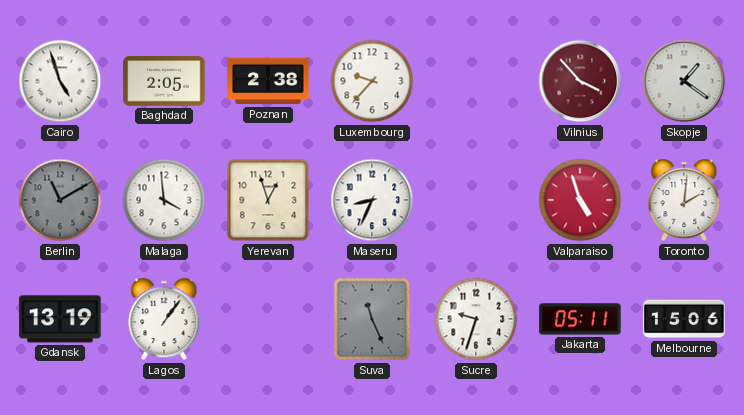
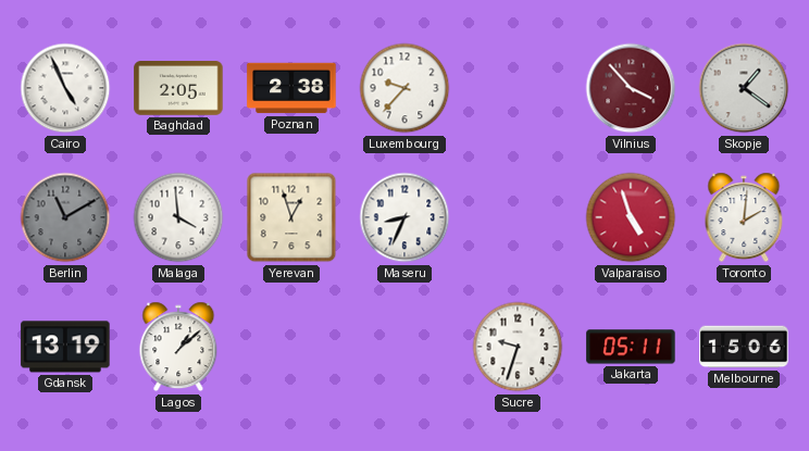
Cairo: 4:57 -> 4:56 (65, 88)
Lagos: 1:06 -> 1:08 (178, 347)
Suva: 11:26 -> none (372, 319)
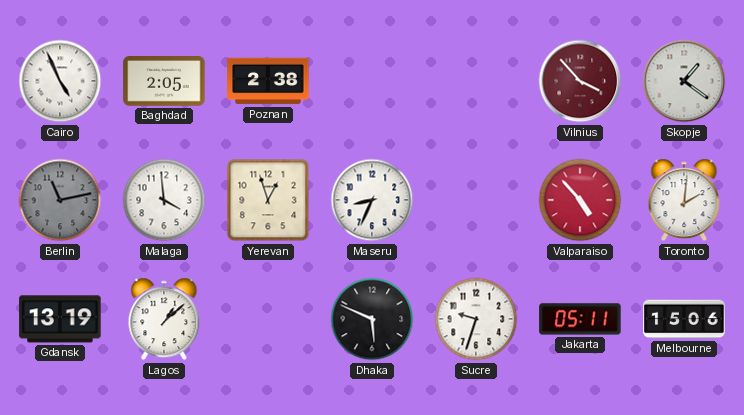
Luxembourg: 9:37 -> none (404, 88)
Berlin: 11:10 -> 11:13 (60, 200)
Valparaiso: 4:57 -> 4:53 (580, 200)
Dhaka: none -> 5:49 (372, 319)
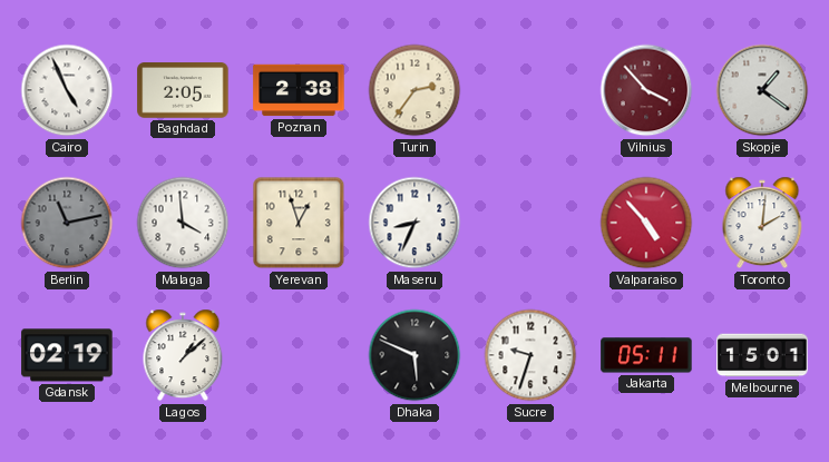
Turin: none -> 2:36 (414, 90)
Gdansk: 13:19 -> 02:19 (67, 355)
Melbourne: 15:06 -> 15:01 (762, 355)
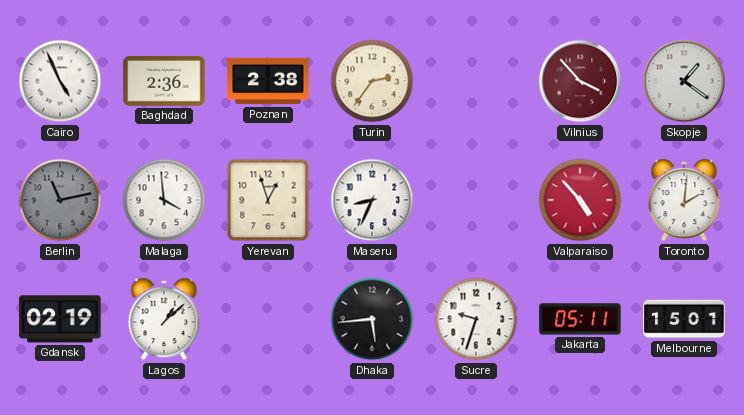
Baghdad: 2:05 -> 2:36 (164, 82)
Dhaka: 5:49 -> 5:44 (372, 319)
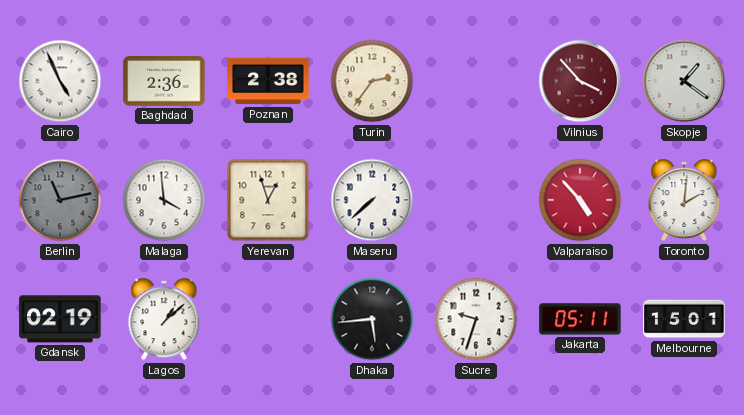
Maseru: 8:34 -> 7:38 (372, 200)
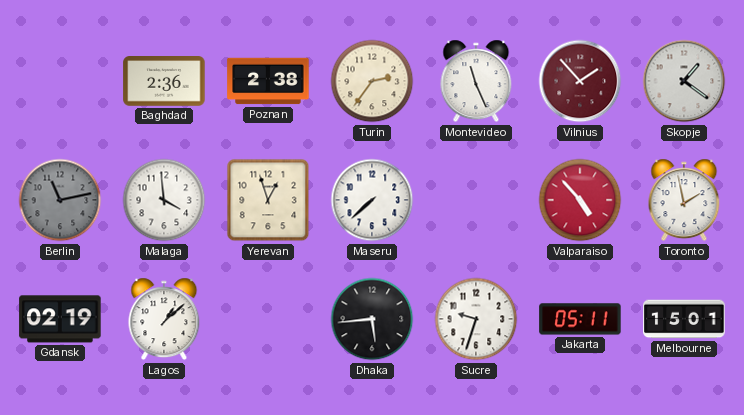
Cairo: 4:56 -> none (60, 81)
Montevideo: none -> 11:26 (476, 81)
Vilnius: 3:53 -> 1:53 (580, 81)
Toronto: 2:01 -> 1:58 (684, 200)
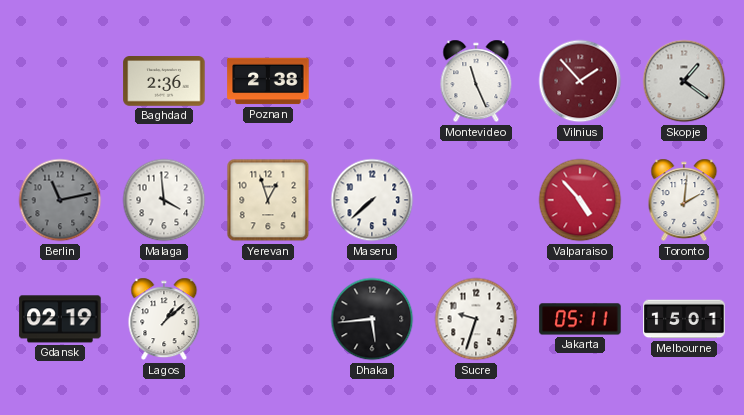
Turin: 2:36 -> none (372, 81)
Toronto: 1:58 -> 2:01 (684, 200)
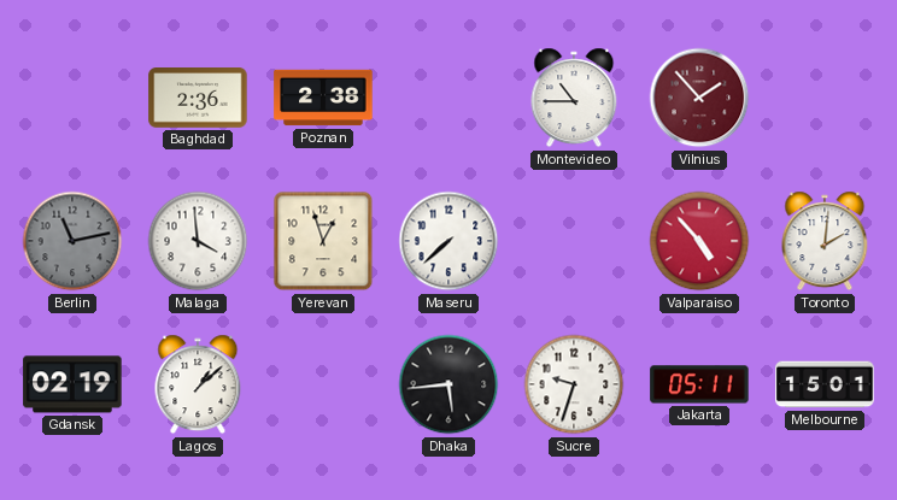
Montevideo: 11:26 -> 10:45 (574, 98)
Skopje: 1:21 -> none (684, 81)
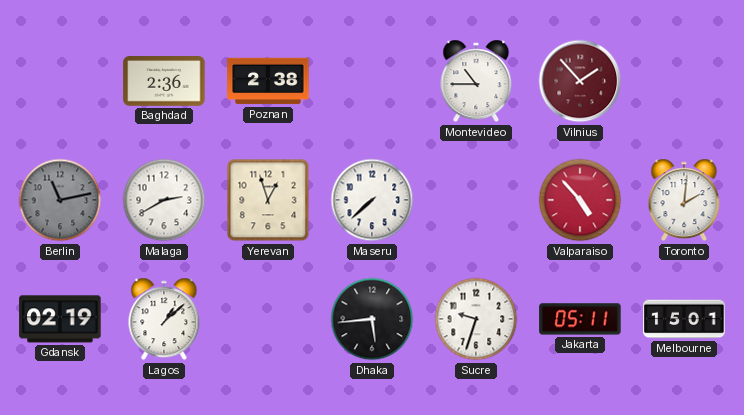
Malaga: 3:59 -> 2:40 (164, 200)
